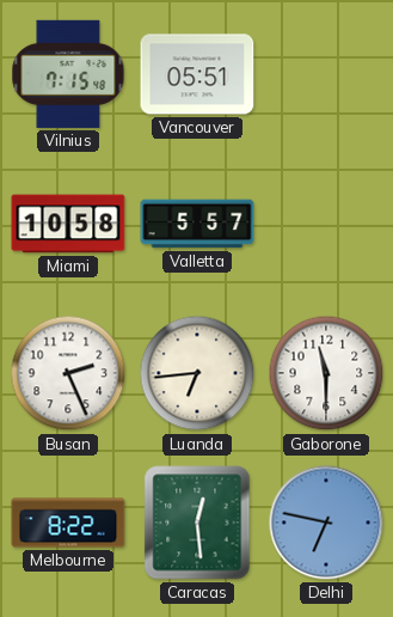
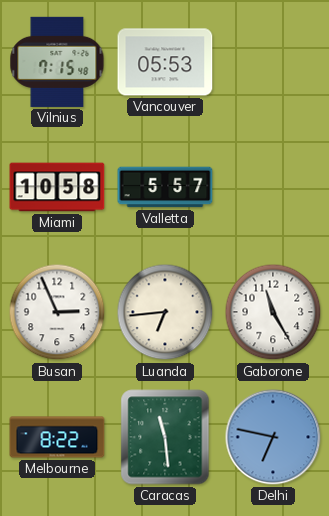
Vancouver: 05:51 -> 05:53 (165, 62)
Busan: 2:26 -> 2:56 (57, 312)
Gaborone: 11:30 -> 11:25 (273, 312)
Caracas: 12:29 -> 11:29 (165, 437)
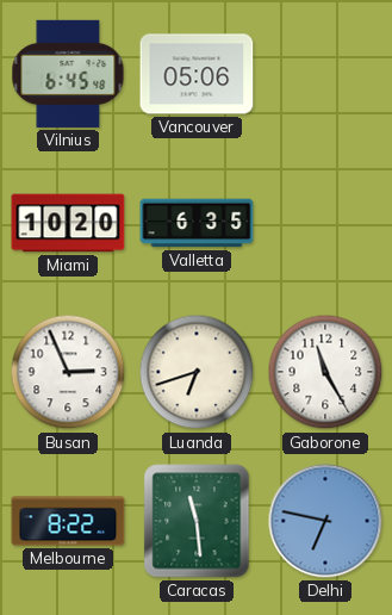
Vilnius: 7:15 -> 6:45 (68, 74)
Vancouver: 05:53 -> 05:06 (197, 74)
Miami: 10:58 -> 10:20 (68, 223)
Valletta: 5:57 -> 6:35 (197, 223)
Luanda: 6:44 -> 6:42 (197, 372)
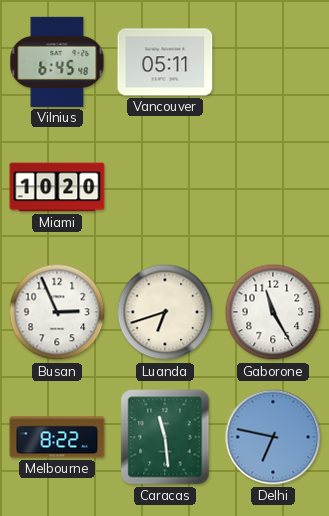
Vancouver: 05:06 -> 05:11 (165, 62)
Valletta: 6:35 -> none (197, 223)
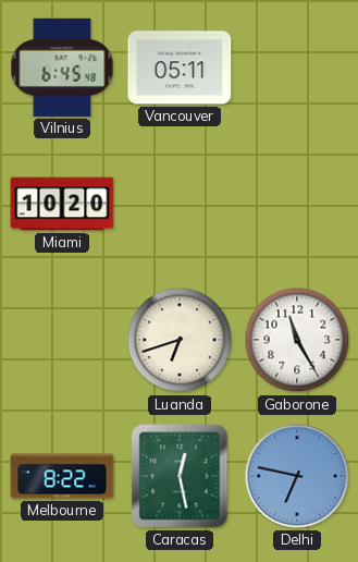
Busan: 2:56 -> none (57, 312)
Caracas: 11:29 -> 12:28 (180, 476)
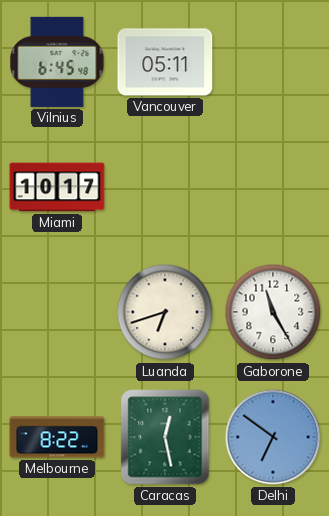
Miami: 10:20 -> 10:17 (57, 187)
Delhi: 6:47 -> 6:51 (273, 437)
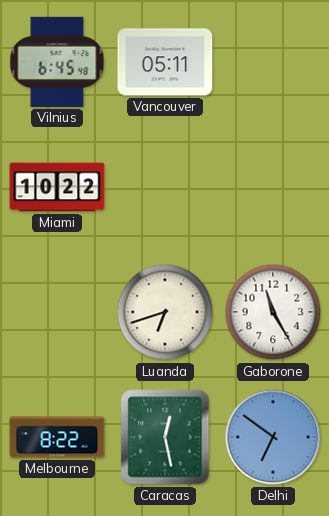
Miami: 10:17 -> 10:22 (57, 187)
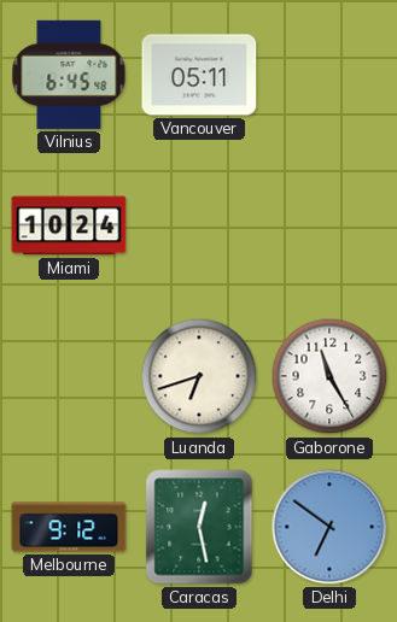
Miami: 10:22 -> 10:24 (69, 225)
Melbourne: 8:22 -> 9:12 (69, 527)
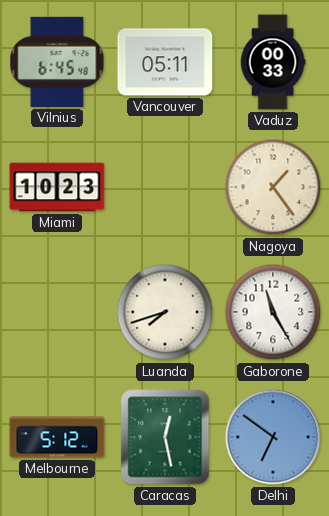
Vaduz: none -> 00:33 (273, 62)
Miami: 10:24 -> 10:23 (57, 187)
Nagoya: none -> 1:24 (273, 187)
Luanda: 6:42 -> 7:42 (165, 312)
Melbourne: 9:12 -> 5:12 (57, 437)
